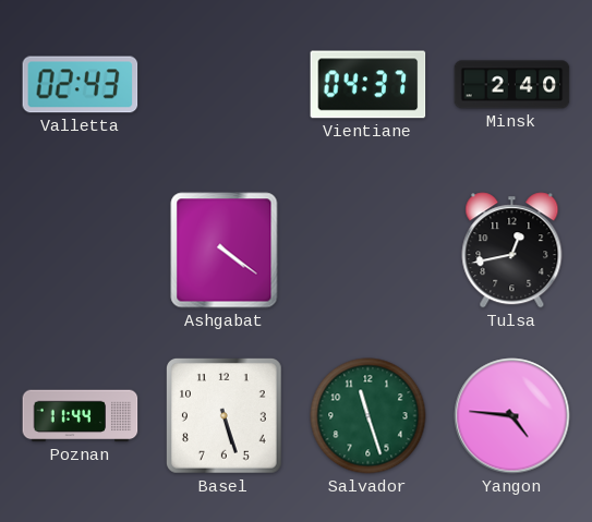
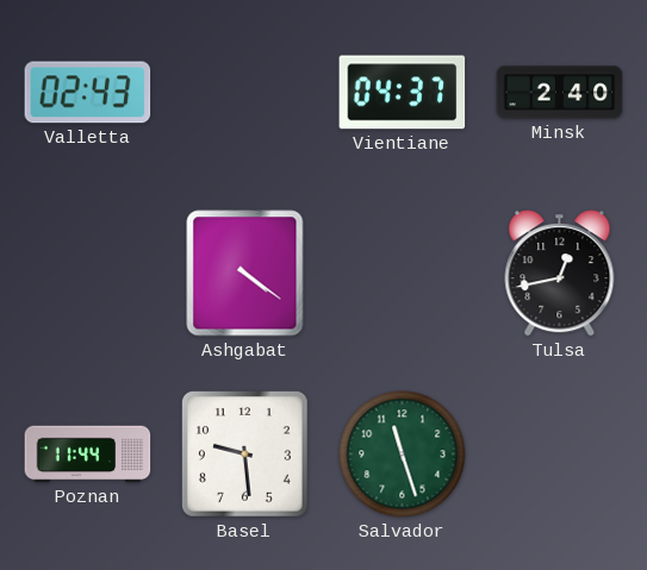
Basel: 5:27 -> 9:29 (245, 455)
Yangon: 4:46 -> none (512, 416)
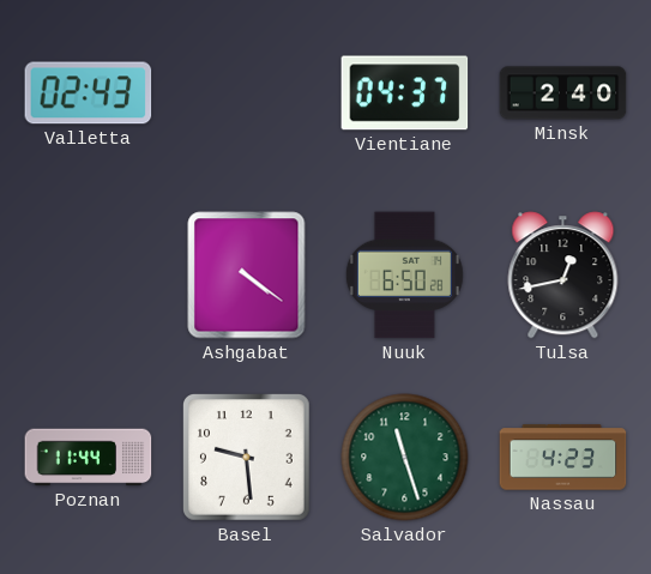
Nuuk: none -> 6:50 (404, 276)
Nassau: none -> 4:23 (563, 458)
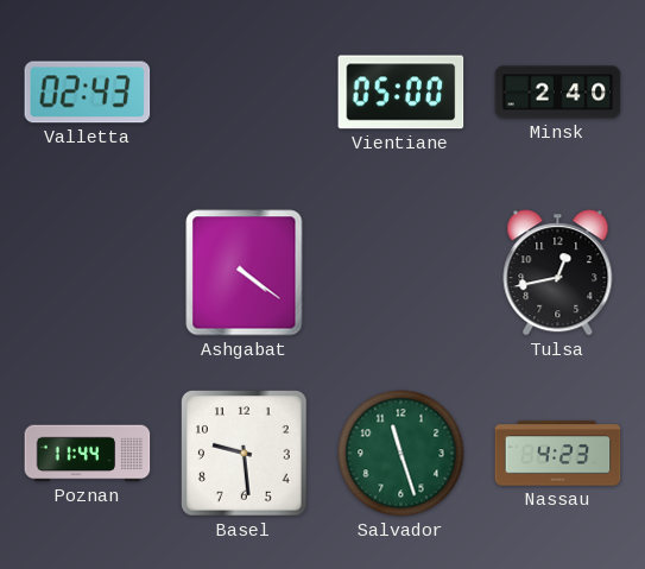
Vientiane: 04:37 -> 05:00 (401, 93)
Nuuk: 6:50 -> none (404, 276)
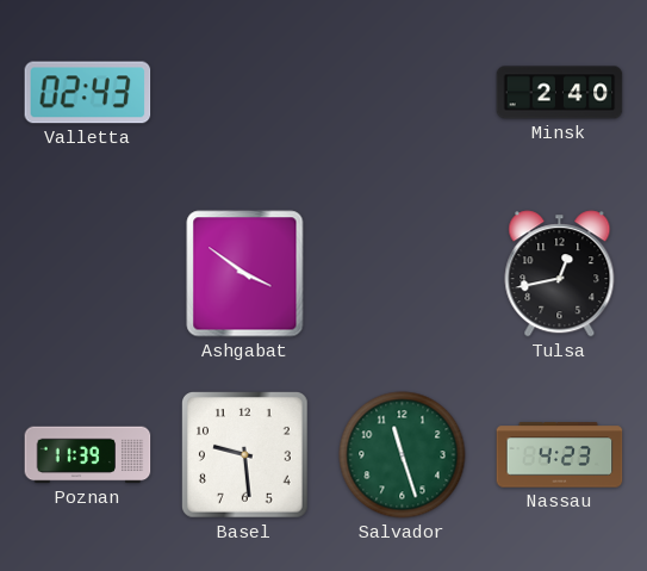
Vientiane: 05:00 -> none (401, 93)
Ashgabat: 4:21 -> 3:51 (245, 274)
Poznan: 11:44 -> 11:39 (88, 455)
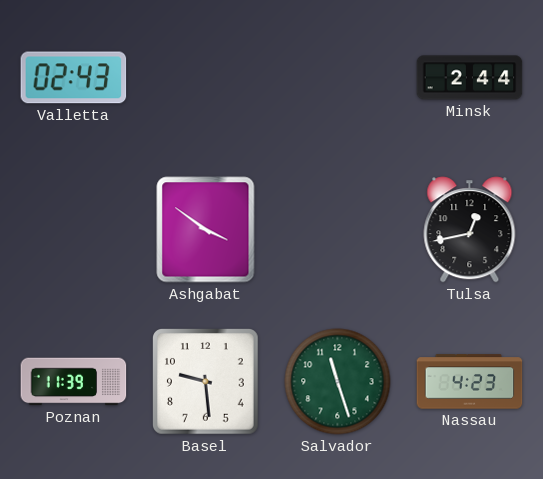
Minsk: 2:40 -> 2:44 (470, 78)
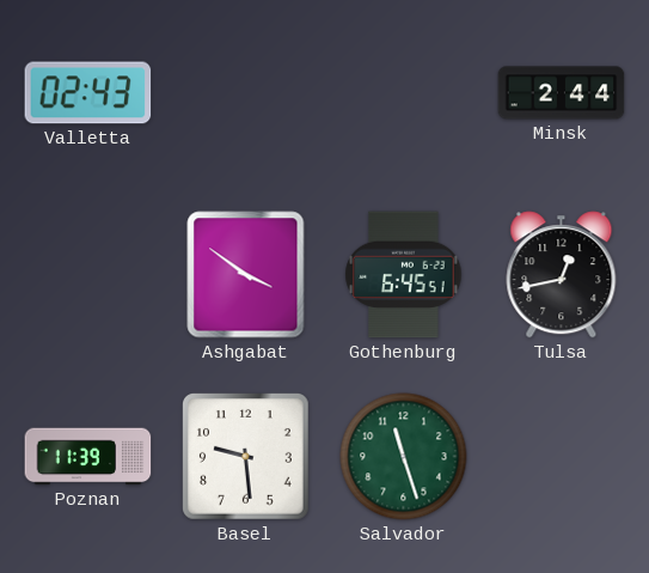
Gothenburg: none -> 6:45 (404, 275)
Nassau: 4:23 -> none (470, 382)
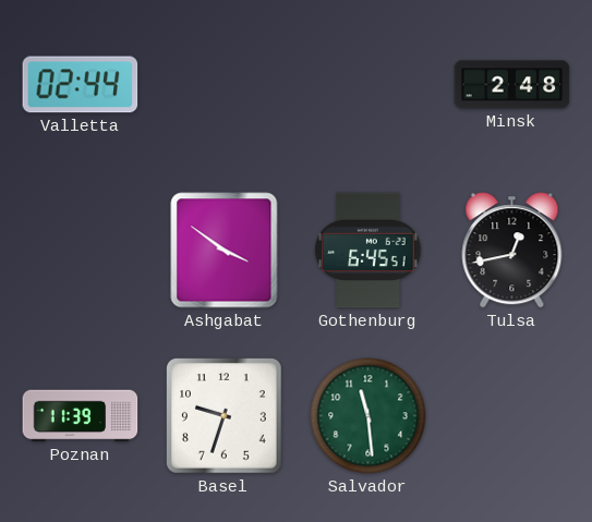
Valletta: 02:43 -> 02:44 (81, 85)
Minsk: 2:44 -> 2:48 (512, 85)
Basel: 9:29 -> 9:33 (225, 416)
Salvador: 11:27 -> 11:29 (369, 416)
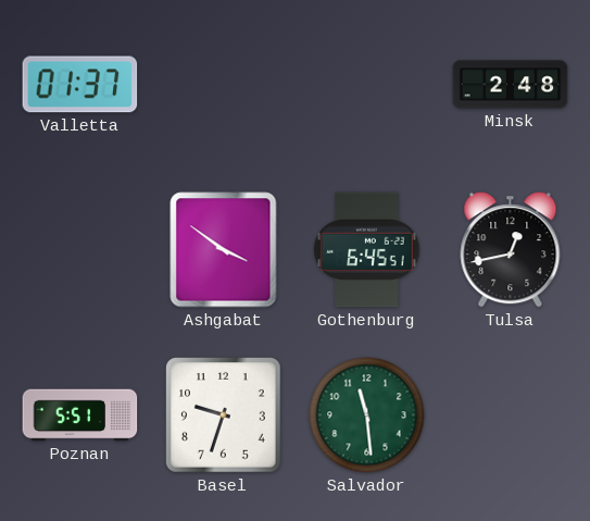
Valletta: 02:44 -> 01:37 (80, 85)
Poznan: 11:39 -> 5:51 (80, 415)
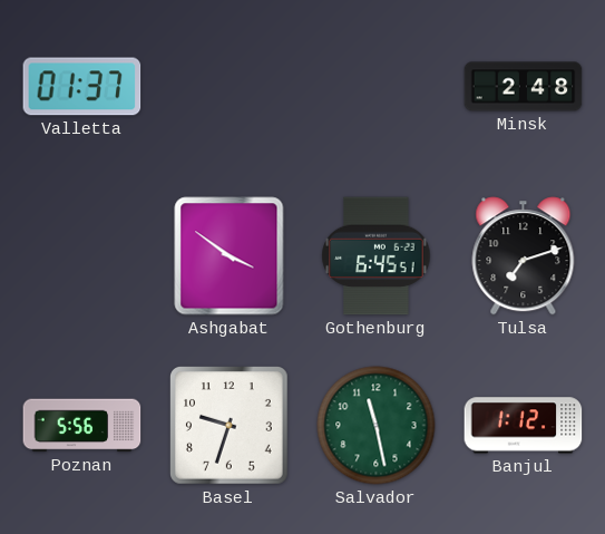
Tulsa: 12:43 -> 7:12 (524, 256)
Poznan: 5:51 -> 5:56 (82, 426)
Salvador: 11:29 -> 11:28 (377, 426)
Banjul: none -> 1:12 (524, 426)
